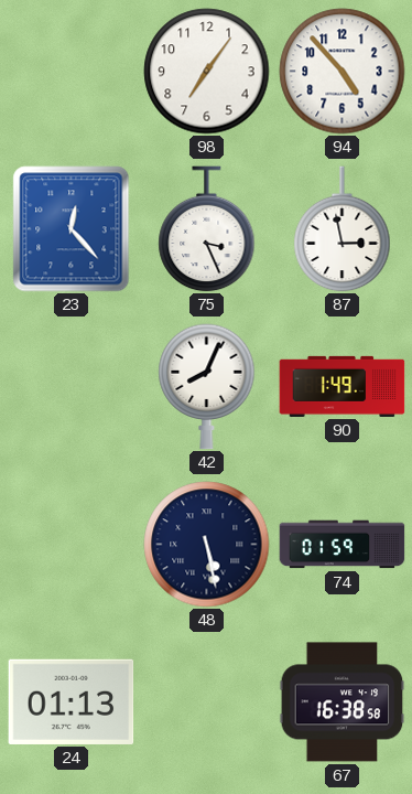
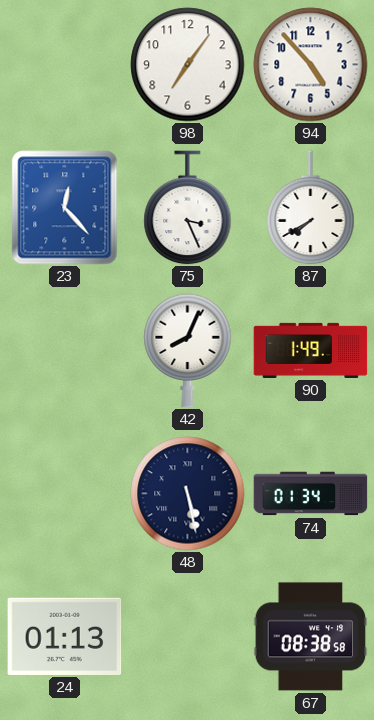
87: 2:58 -> 7:40 (311, 208)
74: 01:59 -> 01:34 (311, 494)
67: 16:38 -> 08:38 (311, 637)
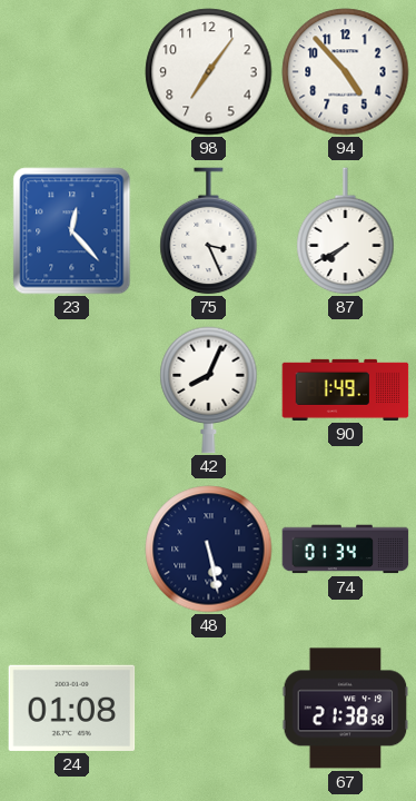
24: 01:13 -> 01:08 (72, 708)
67: 08:38 -> 21:38 (346, 709)
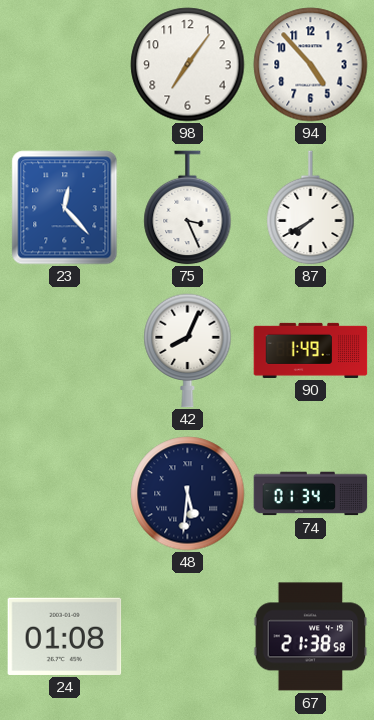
48: 5:28 -> 5:31 (188, 494)
